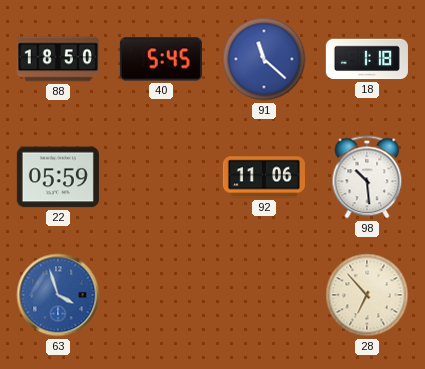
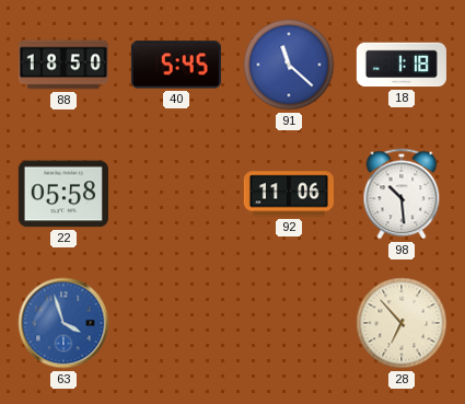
22: 05:59 -> 05:58 (63, 194)
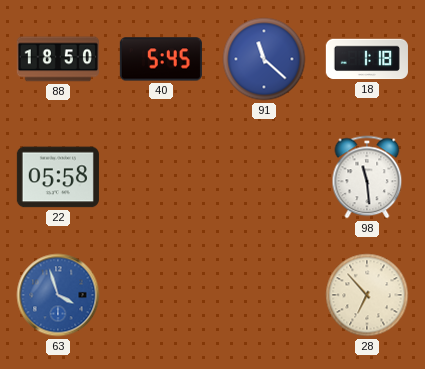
92: 11:06 -> none (289, 194)
98: 10:29 -> 11:29 (367, 177)
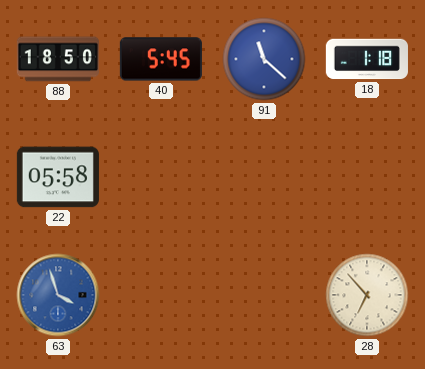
98: 11:29 -> none (367, 177)
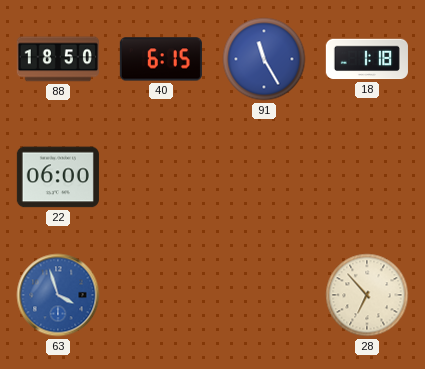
40: 5:45 -> 6:15 (161, 59)
91: 11:22 -> 11:25 (264, 59)
22: 05:58 -> 06:00 (58, 177)
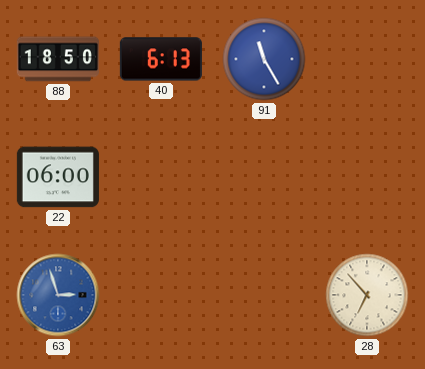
40: 6:15 -> 6:13 (161, 59)
18: 1:18 -> none (367, 59)
63: 3:57 -> 2:57 (58, 295)
